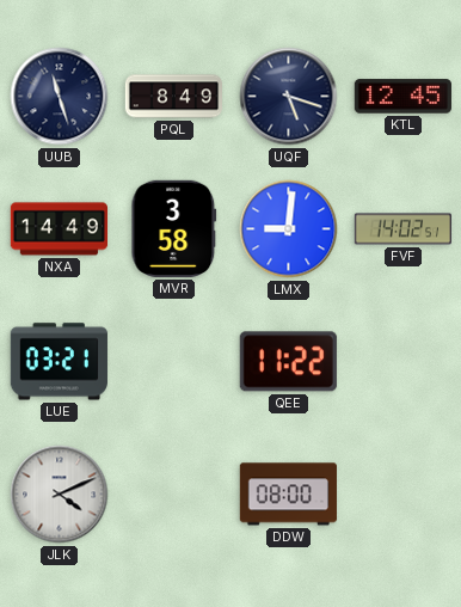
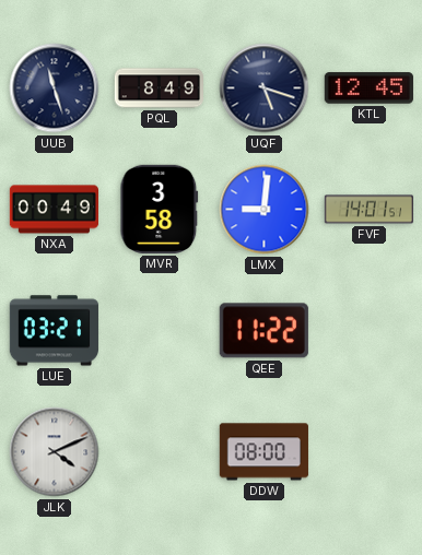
NXA: 14:49 -> 00:49 (54, 210)
FVF: 14:02 -> 14:01 (368, 210)
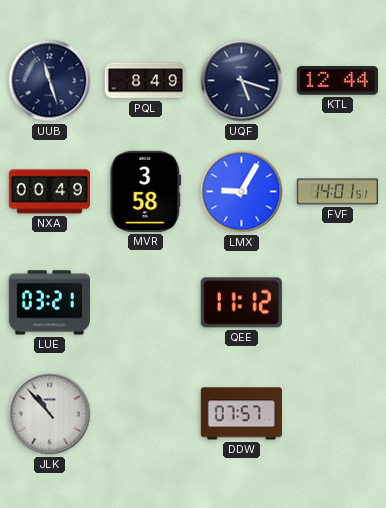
KTL: 12:45 -> 12:44 (337, 81)
LMX: 9:01 -> 9:05 (242, 192)
QEE: 11:22 -> 11:12 (241, 303)
JLK: 4:11 -> 10:53 (50, 414)
DDW: 08:00 -> 07:57 (241, 414)
